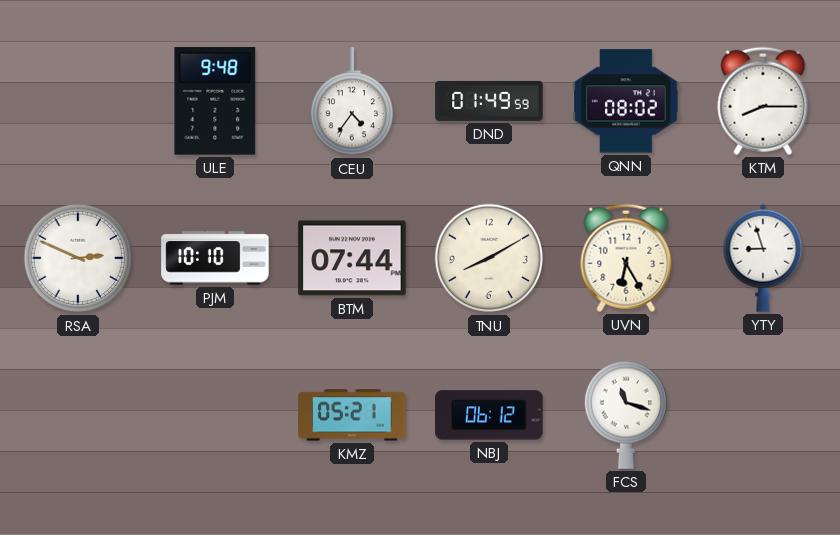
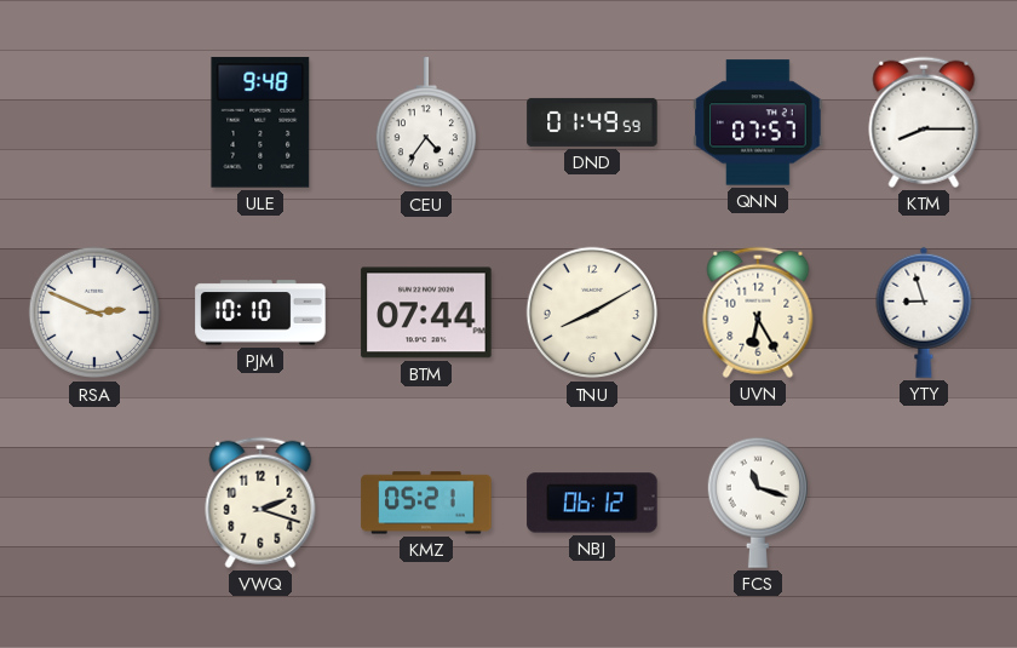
QNN: 08:02 -> 07:57 (758, 122)
VWQ: none -> 2:18 (260, 503)
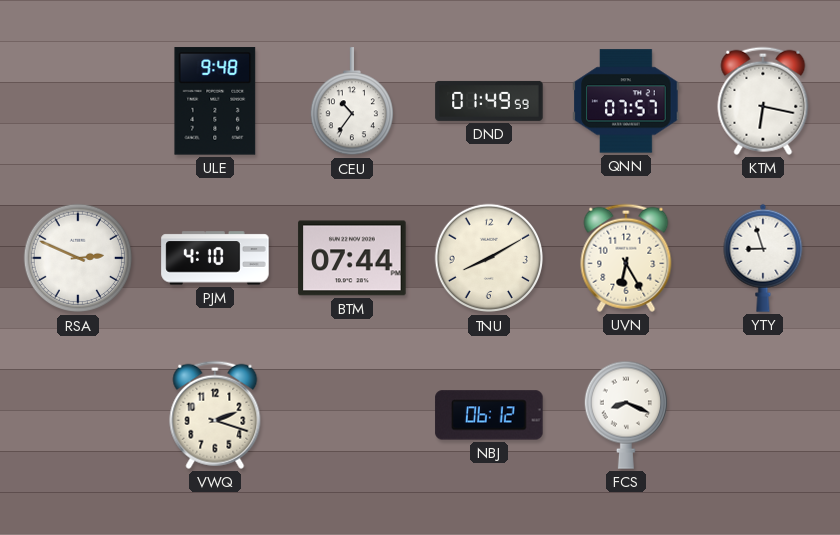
CEU: 4:36 -> 10:36 (351, 102)
KTM: 8:15 -> 6:17 (763, 101)
PJM: 10:10 -> 4:10 (215, 258)
KMZ: 05:21 -> none (426, 503)
FCS: 11:18 -> 8:19 (625, 415)
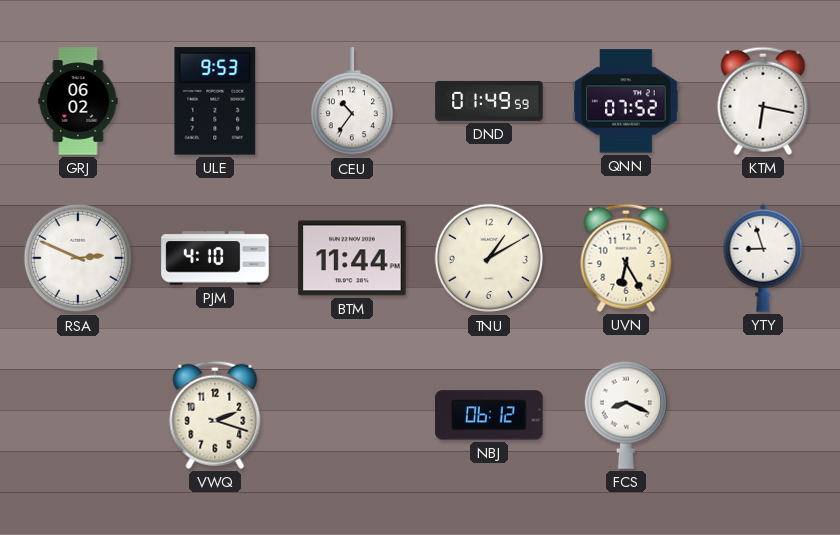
GRJ: none -> 06:02 (78, 101)
ULE: 9:48 -> 9:53 (215, 101)
QNN: 07:57 -> 07:52 (626, 101)
BTM: 07:44 -> 11:44 (352, 258)
TNU: 8:10 -> 1:10 (489, 258)
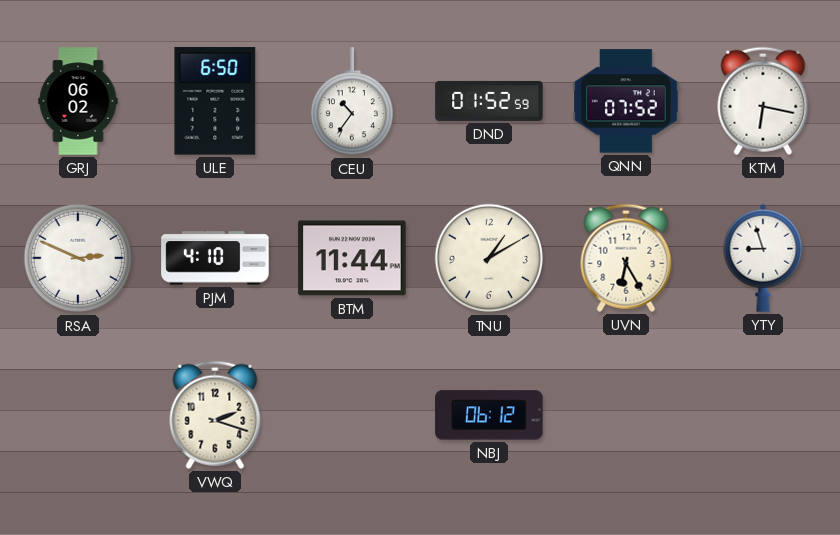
ULE: 9:53 -> 6:50 (215, 101)
DND: 01:49 -> 01:52 (489, 101)
FCS: 8:19 -> none (625, 415)
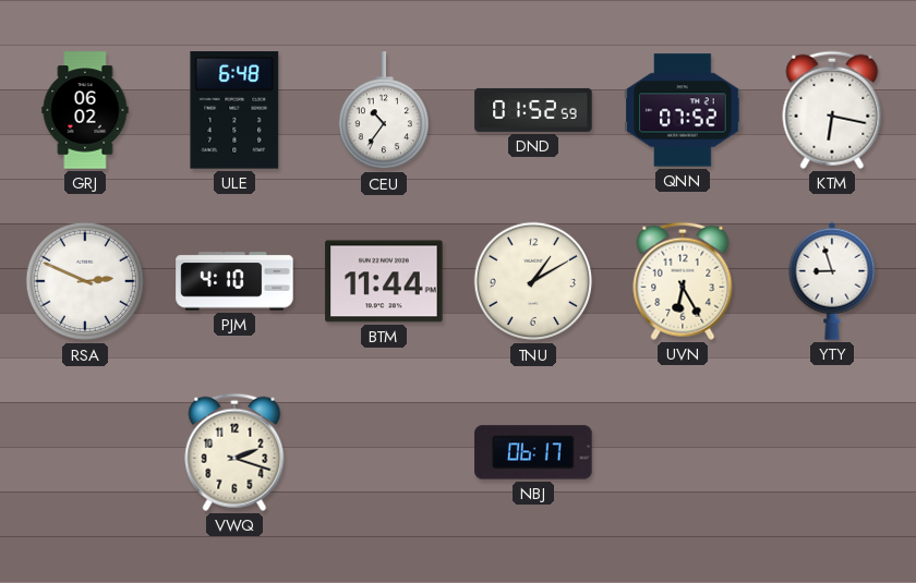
ULE: 6:50 -> 6:48 (234, 110)
NBJ: 06:12 -> 06:17 (533, 452)
